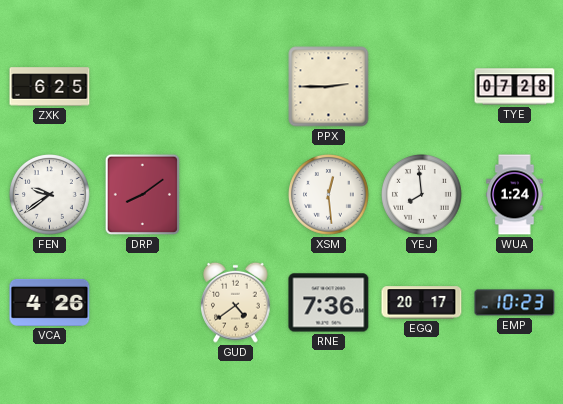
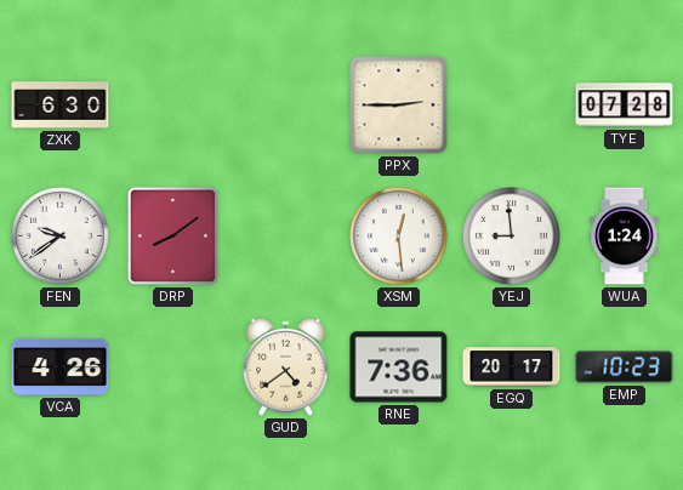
ZXK: 6:25 -> 6:30 (61, 106)
YEJ: 7:59 -> 8:59 (512, 237)
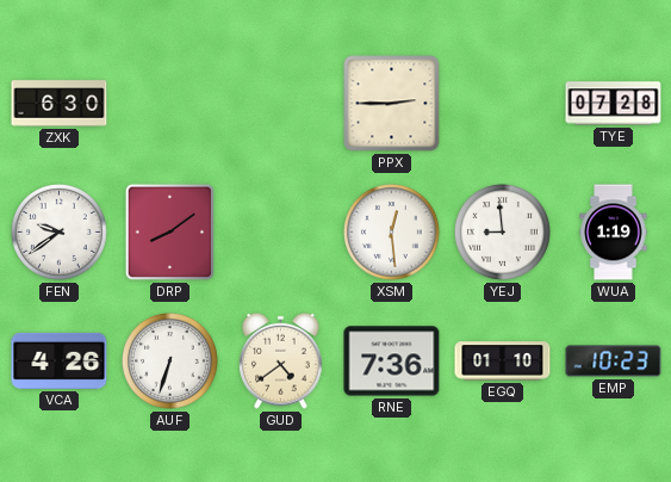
WUA: 1:24 -> 1:19 (614, 233)
AUF: none -> 6:33 (170, 361)
EGQ: 20:17 -> 01:10 (503, 361)
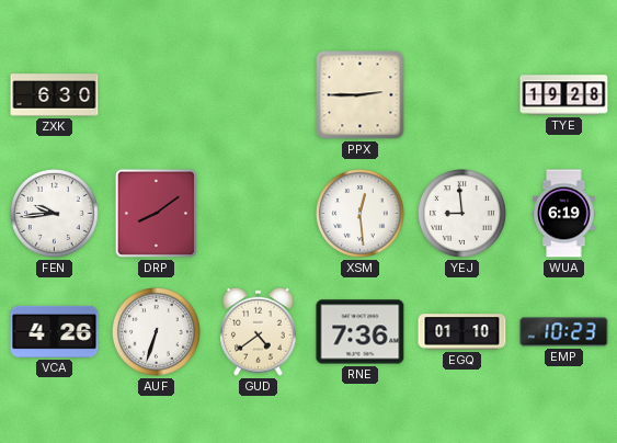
TYE: 07:28 -> 19:28 (564, 95)
FEN: 9:39 -> 9:44 (55, 214)
WUA: 1:19 -> 6:19 (564, 214)
